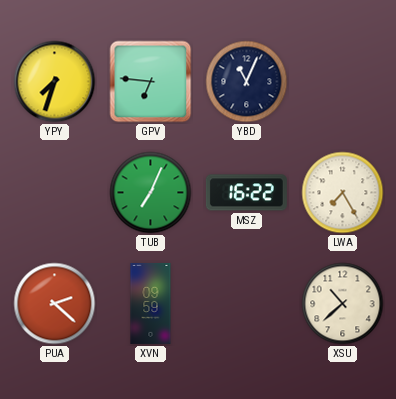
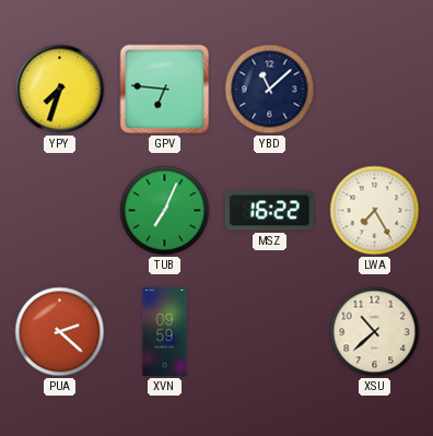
YBD: 11:04 -> 11:08 (270, 90)
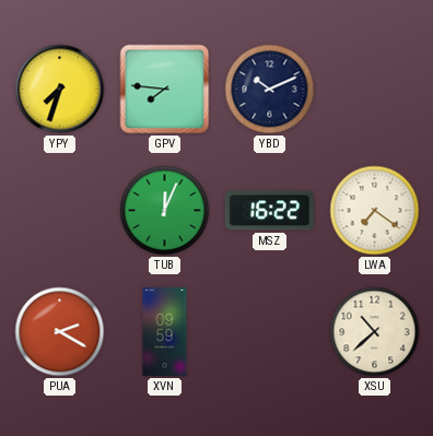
GPV: 6:46 -> 7:46 (165, 90)
YBD: 11:08 -> 10:11 (270, 90)
TUB: 7:04 -> 12:04 (165, 211)
LWA: 7:25 -> 7:21 (375, 211)
PUA: 2:22 -> 2:20 (60, 332)
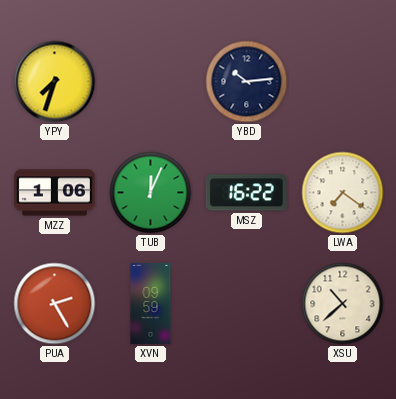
GPV: 7:46 -> none (165, 90)
YBD: 10:11 -> 10:14 (247, 82)
MZZ: none -> 1:06 (54, 193)
PUA: 2:20 -> 2:25 (55, 304)
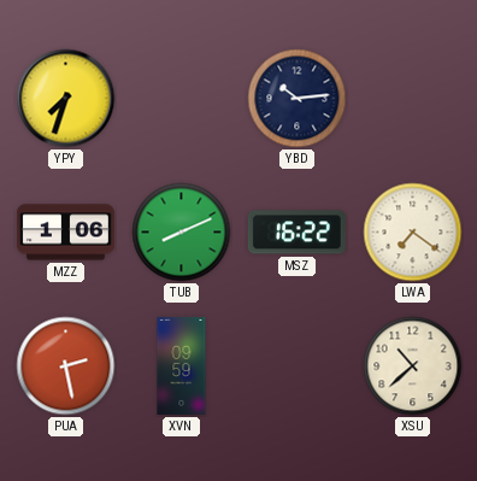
TUB: 12:04 -> 8:11 (182, 233)
PUA: 2:25 -> 2:28 (66, 366)
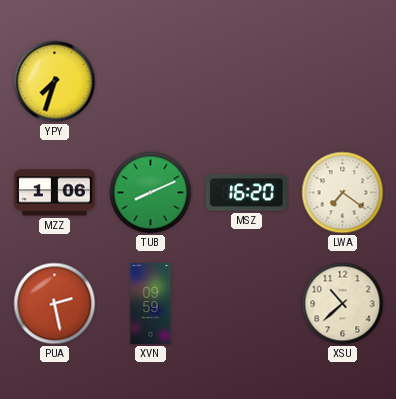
YBD: 10:14 -> none (298, 99)
MSZ: 16:22 -> 16:20 (246, 193)
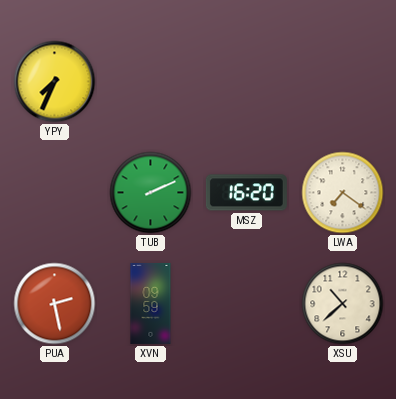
YPY: 7:33 -> 7:34 (55, 82)
MZZ: 1:06 -> none (54, 193)
TUB: 8:11 -> 2:11 (151, 193)
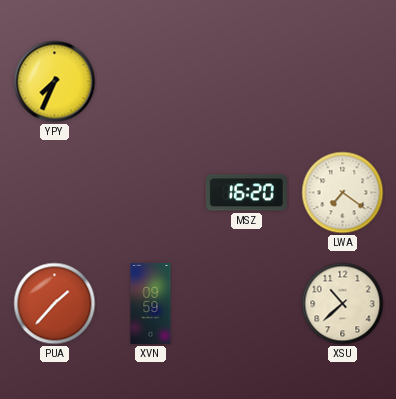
TUB: 2:11 -> none (151, 193)
PUA: 2:28 -> 1:37 (55, 304)
